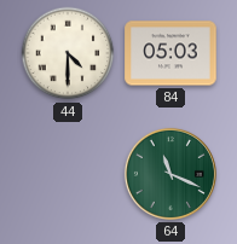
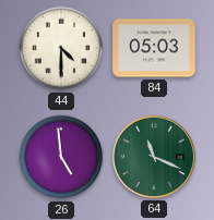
26: none -> 4:59 (61, 157)
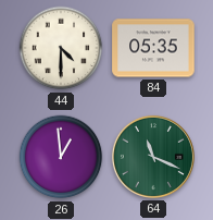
84: 05:03 -> 05:35 (153, 48)
26: 4:59 -> 12:59 (61, 157)
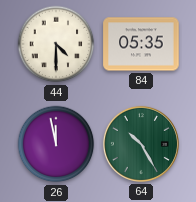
26: 12:59 -> 11:58 (56, 144)
64: 11:19 -> 10:25 (141, 144)
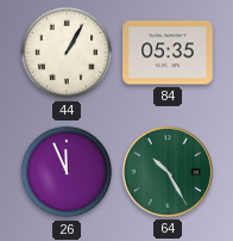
44: 4:30 -> 1:05 (67, 52)
26: 11:58 -> 11:56 (67, 172)
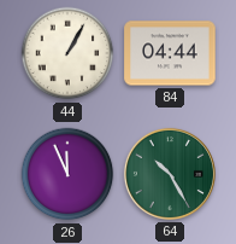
84: 05:35 -> 04:44 (170, 53)
